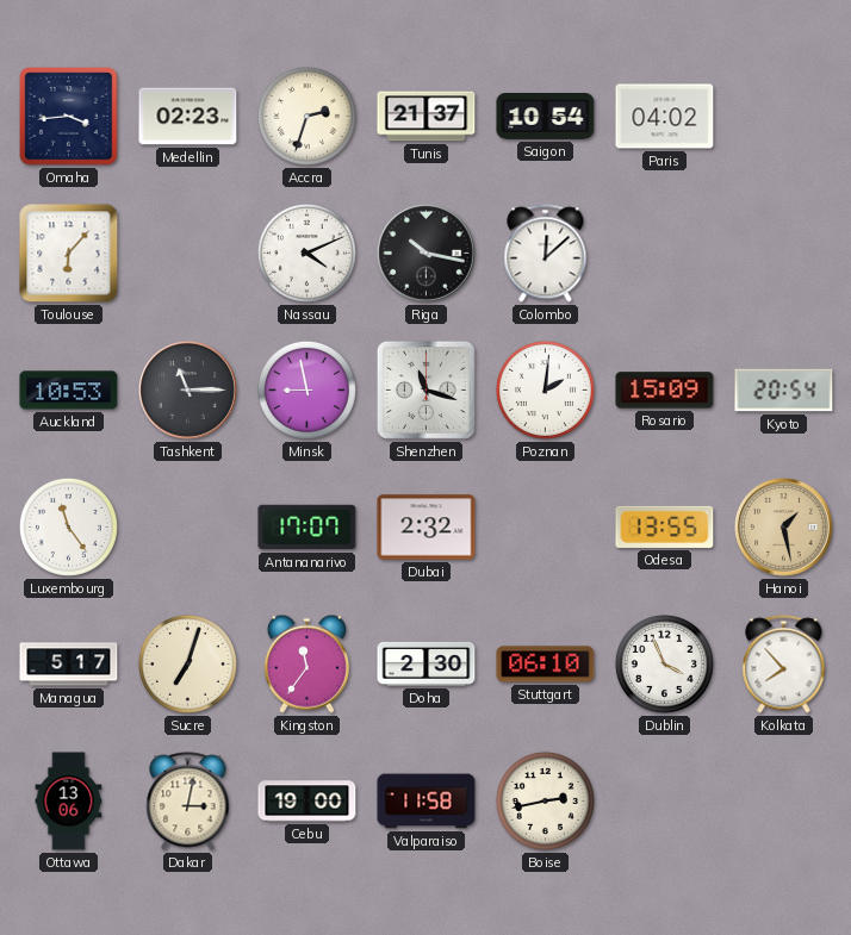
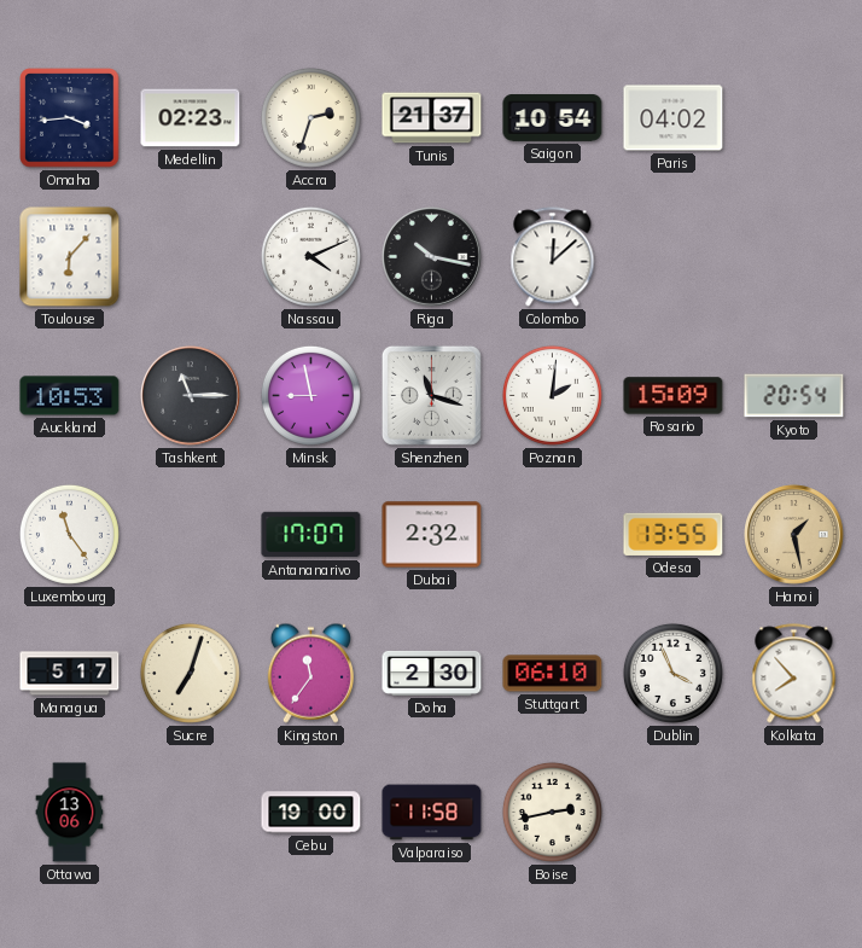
Dakar: 3:02 -> none (188, 802)
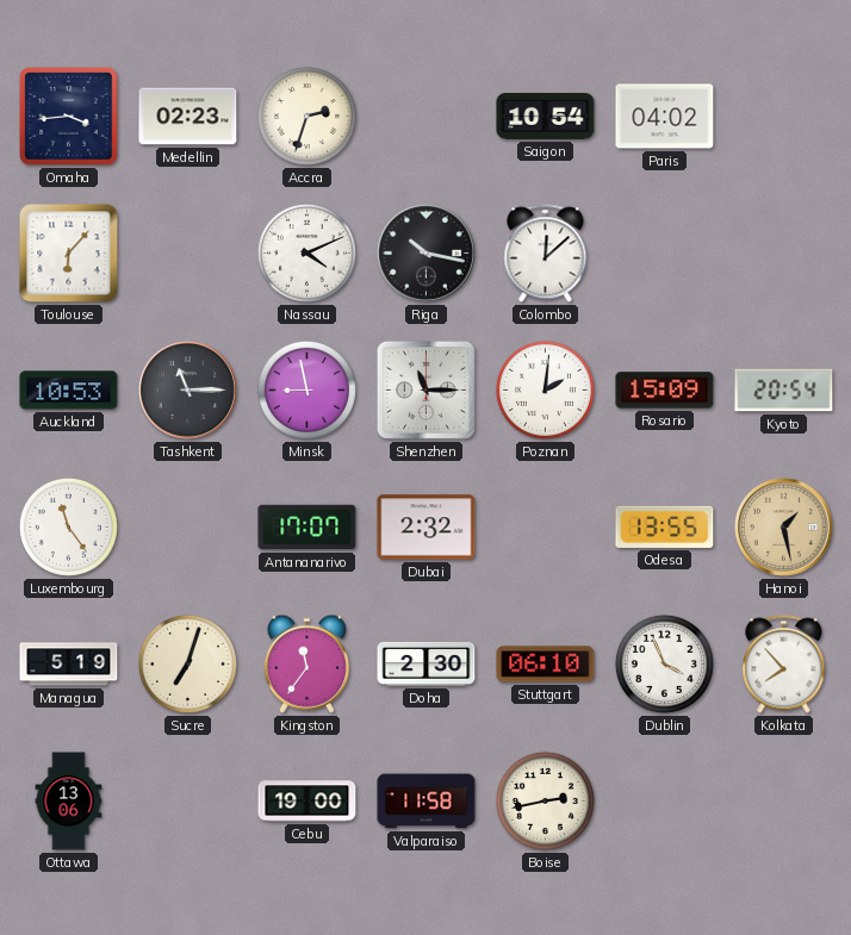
Tunis: 21:37 -> none (432, 118)
Shenzhen: 11:18 -> 11:15 (425, 389)
Managua: 5:17 -> 5:19 (69, 665)
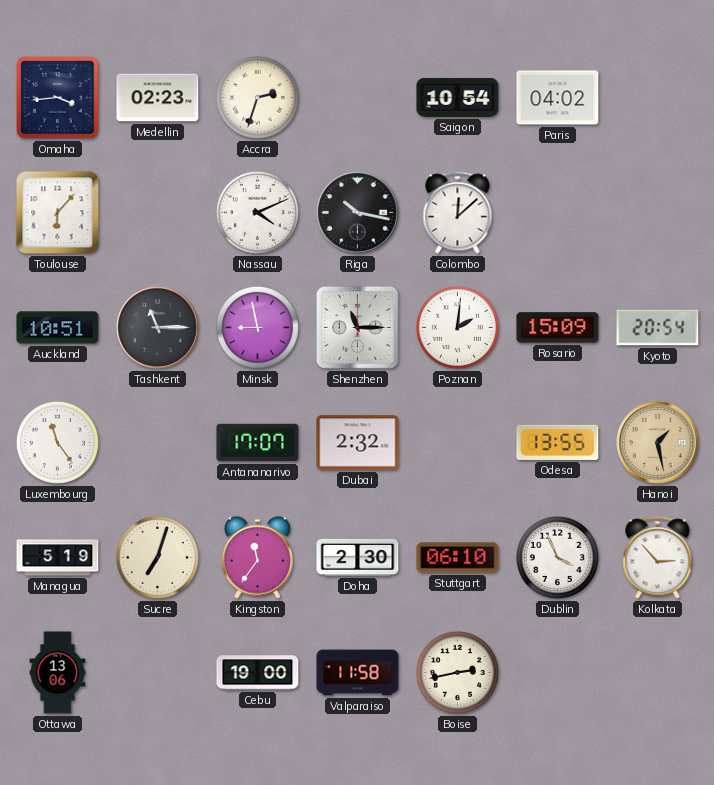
Auckland: 10:53 -> 10:51 (58, 328)
Kolkata: 7:53 -> 2:53 (658, 558)
